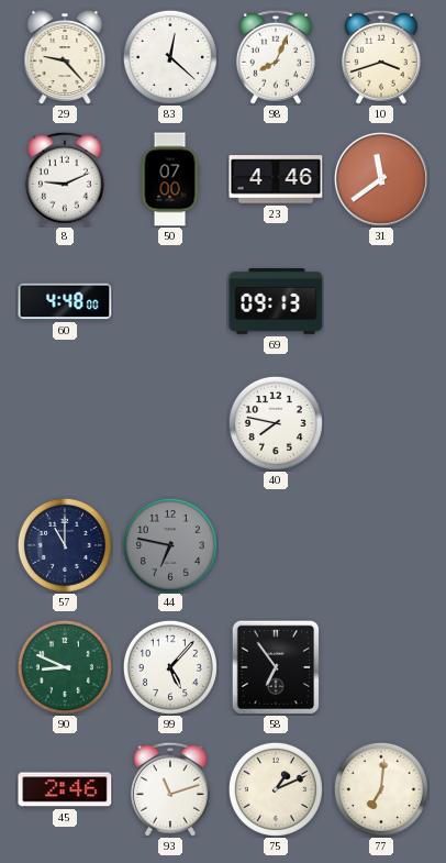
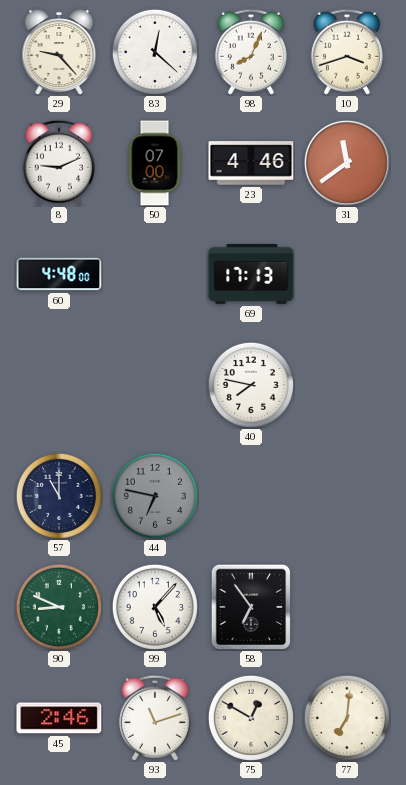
69: 09:13 -> 17:13 (251, 274)
75: 1:11 -> 12:50 (251, 718)
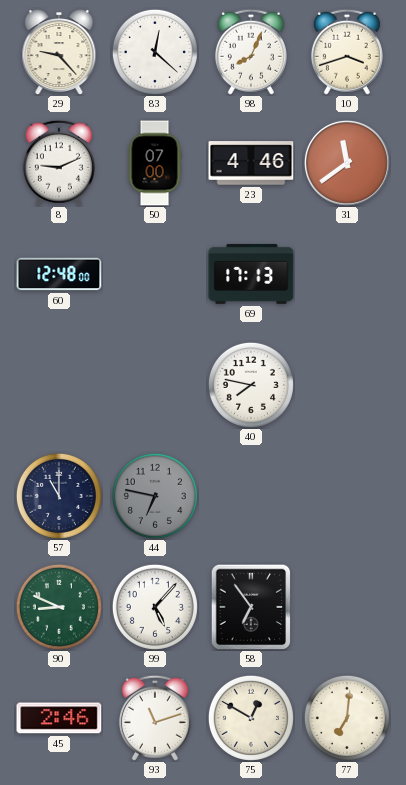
60: 4:48 -> 12:48 (59, 274)
